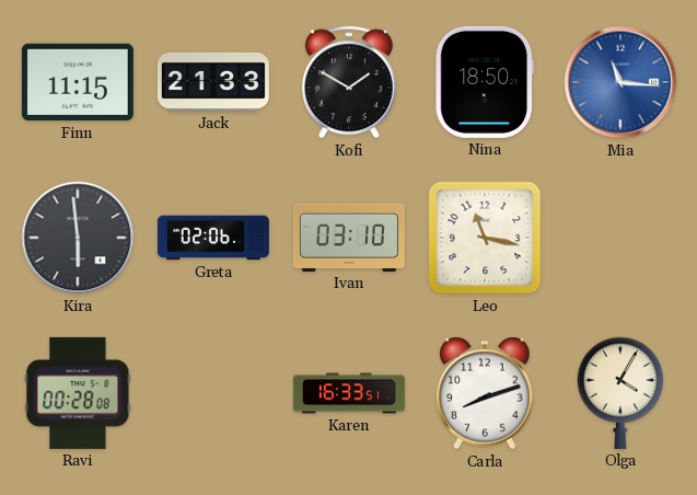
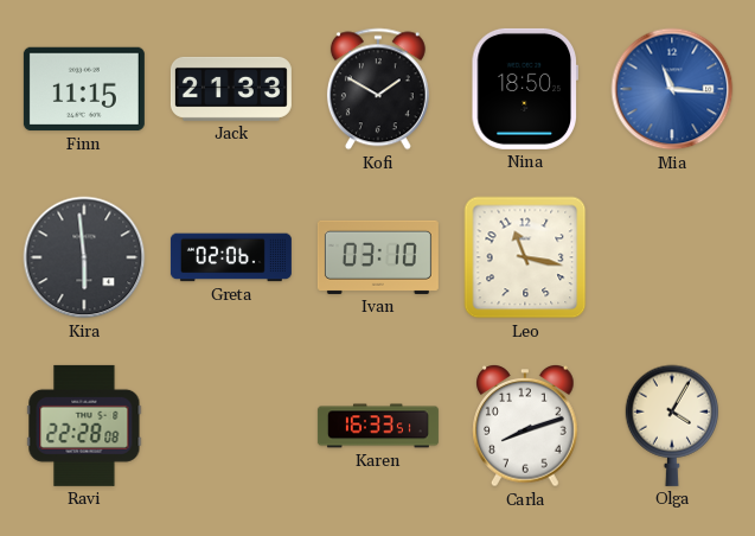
Ravi: 00:28 -> 22:28 (84, 426)
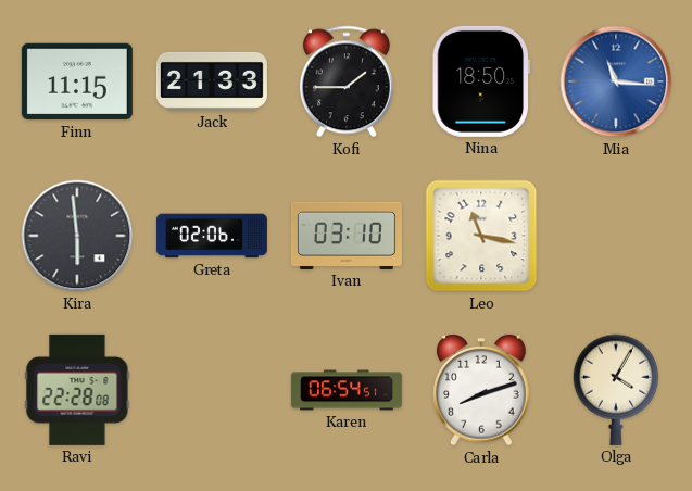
Kofi: 1:50 -> 1:45 (347, 81)
Karen: 16:33 -> 06:54 (347, 390)
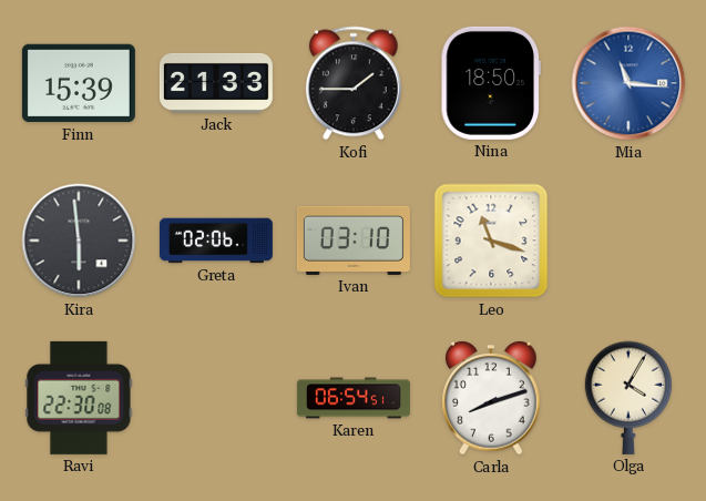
Finn: 11:15 -> 15:39 (79, 83)
Leo: 11:17 -> 11:18 (491, 241)
Ravi: 22:28 -> 22:30 (79, 398)
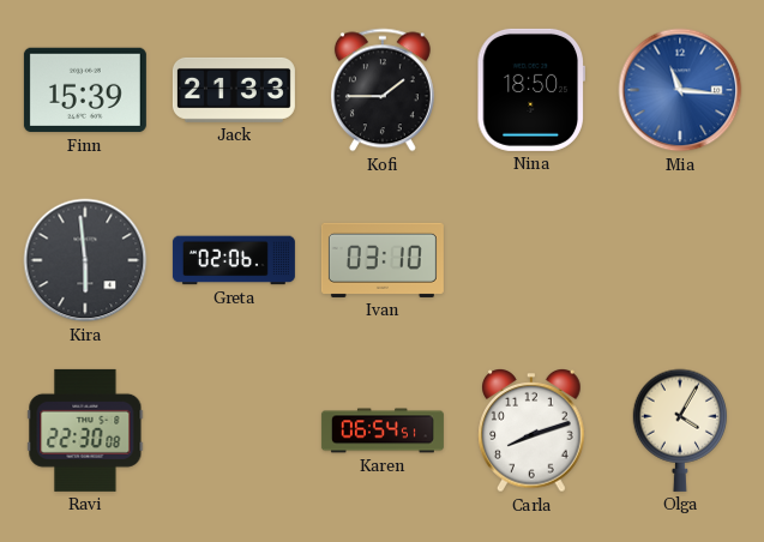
Leo: 11:18 -> none (491, 241)
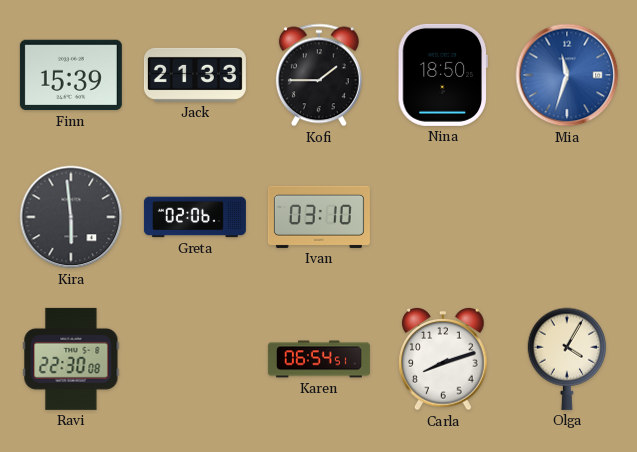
Mia: 11:16 -> 11:33 (567, 75)
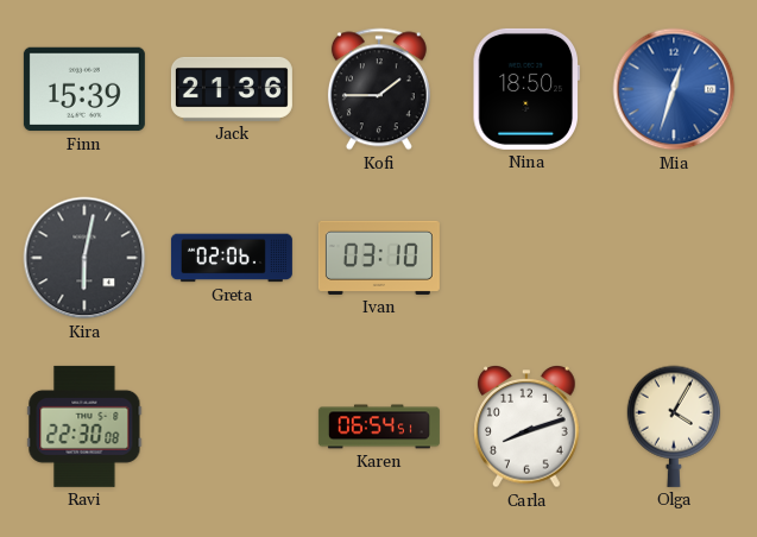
Jack: 21:33 -> 21:36 (232, 89)
Mia: 11:33 -> 12:33 (674, 89)
Kira: 5:59 -> 6:02 (84, 258)
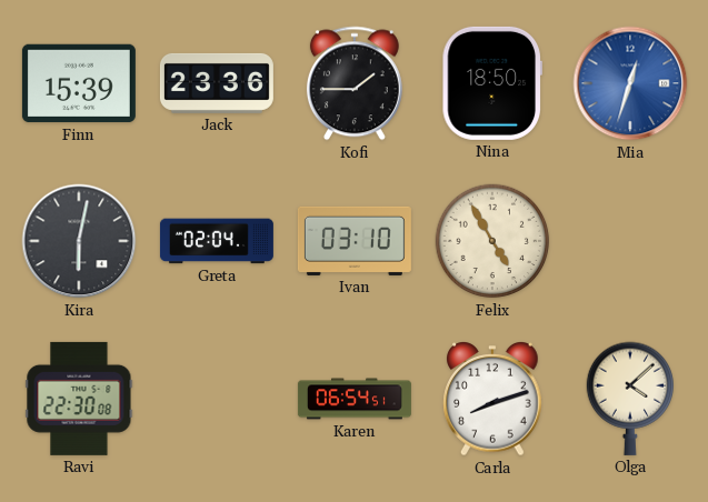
Jack: 21:36 -> 23:36 (217, 83)
Greta: 02:06 -> 02:04 (217, 241)
Felix: none -> 4:55 (492, 241)
Olga: 4:05 -> 4:08 (629, 399)
